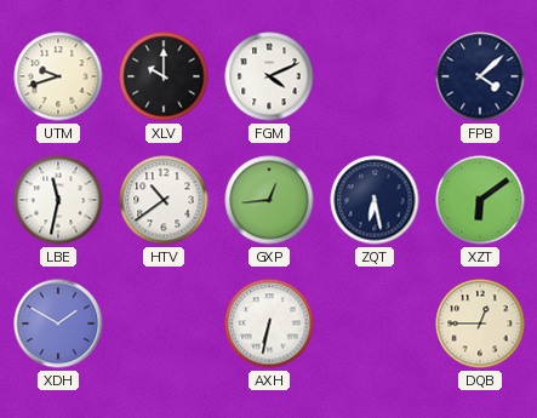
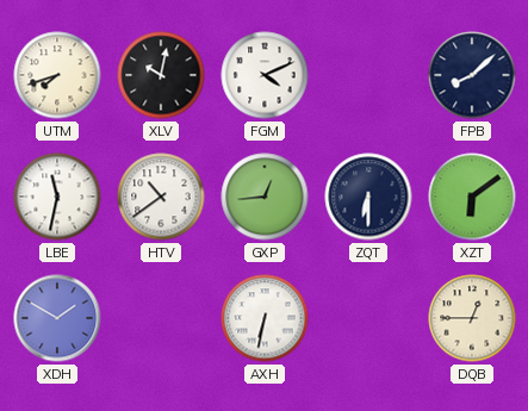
UTM: 9:42 -> 7:42 (57, 75)
XLV: 10:00 -> 10:02 (161, 75)
FPB: 4:08 -> 8:08 (472, 75)
ZQT: 6:28 -> 6:30 (368, 197)
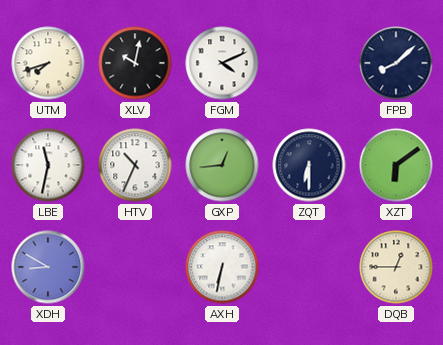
HTV: 10:39 -> 10:34 (135, 165)
XDH: 1:50 -> 8:50 (48, 267)
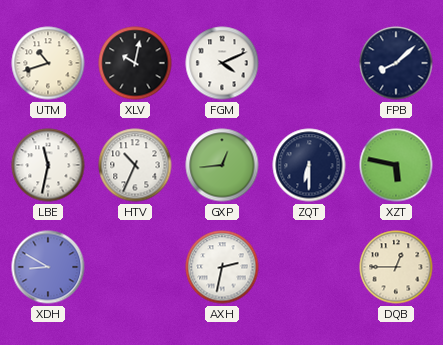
UTM: 7:42 -> 10:42 (48, 63)
XZT: 6:09 -> 5:47 (396, 165)
AXH: 6:32 -> 2:32 (222, 267)
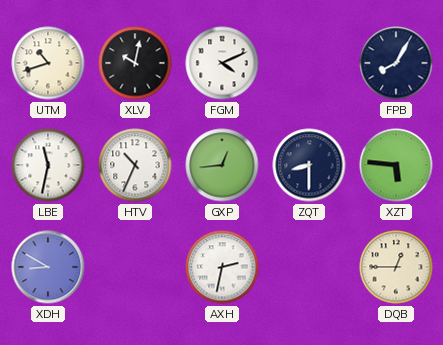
FPB: 8:08 -> 8:05 (396, 63)
ZQT: 6:30 -> 8:30 (309, 165)
XZT: 5:47 -> 5:46 (396, 165)
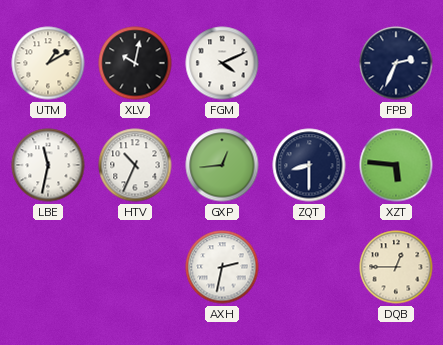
UTM: 10:42 -> 1:10 (48, 63)
FPB: 8:05 -> 2:34 (396, 63)
XDH: 8:50 -> none (48, 267)
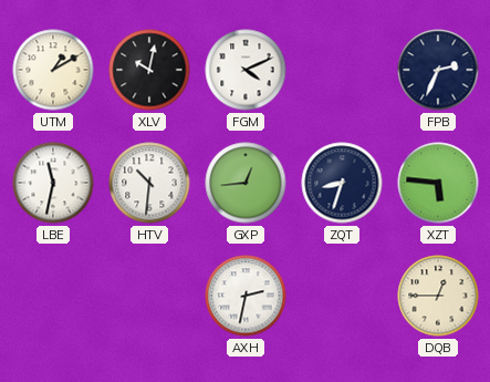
HTV: 10:34 -> 10:31 (149, 183)
ZQT: 8:30 -> 8:33 (342, 183)
